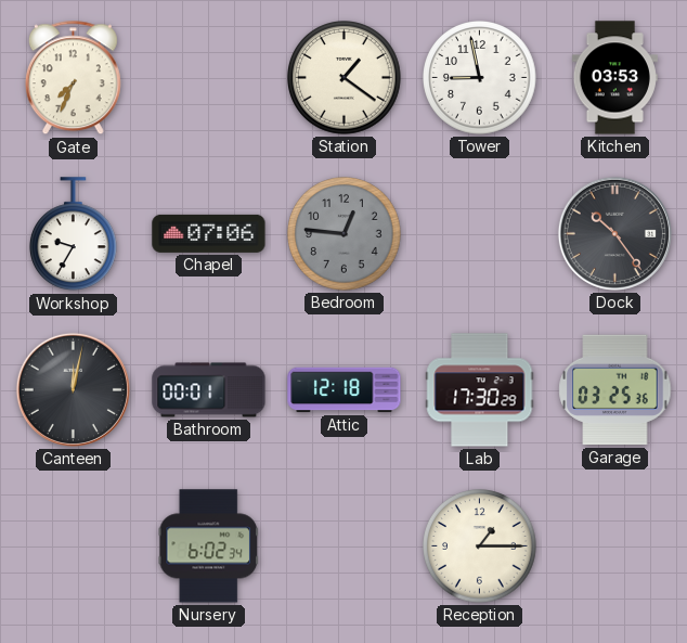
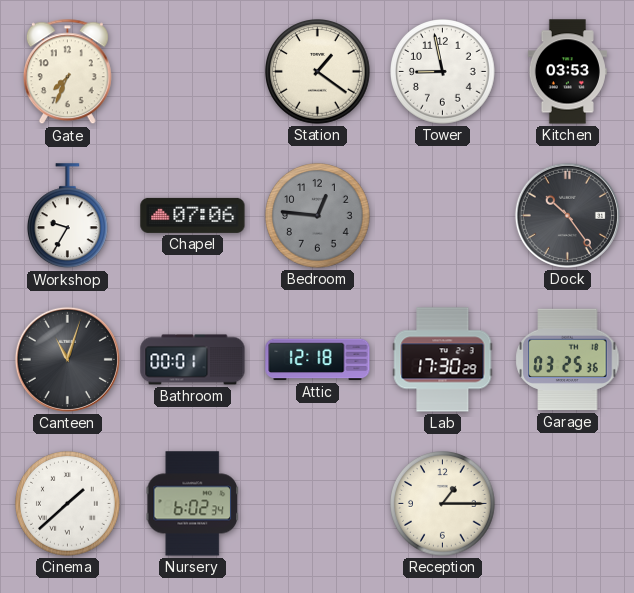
Canteen: 12:02 -> 11:03 (67, 359)
Cinema: none -> 1:38 (68, 504)
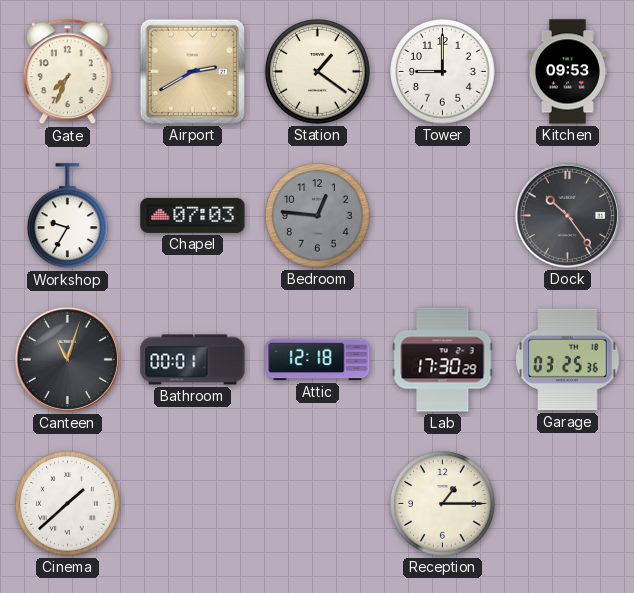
Airport: none -> 2:40 (192, 71)
Tower: 8:58 -> 9:00 (443, 72)
Kitchen: 03:53 -> 09:53 (567, 72)
Chapel: 07:06 -> 07:03 (193, 215)
Nursery: 6:02 -> none (192, 504)
